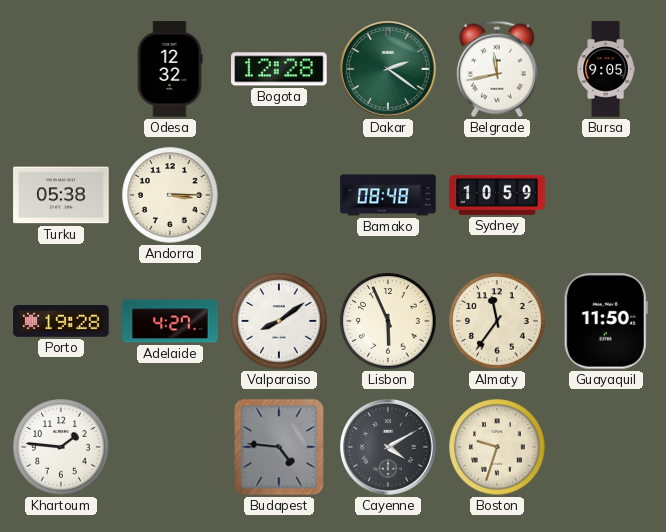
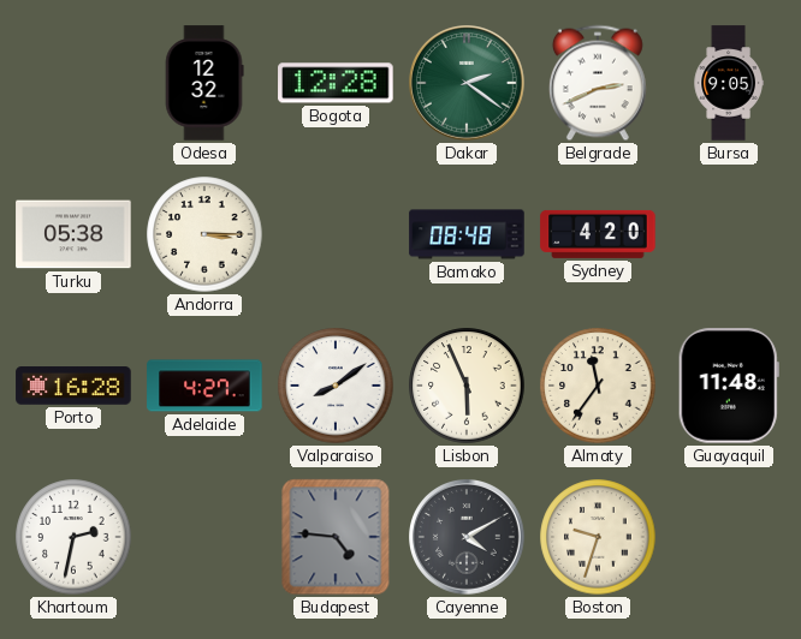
Belgrade: 11:43 -> 2:41 (598, 83)
Sydney: 10:59 -> 4:20 (598, 234)
Porto: 19:28 -> 16:28 (73, 386)
Guayaquil: 11:50 -> 11:48 (729, 386)
Khartoum: 1:46 -> 2:32 (73, 537)
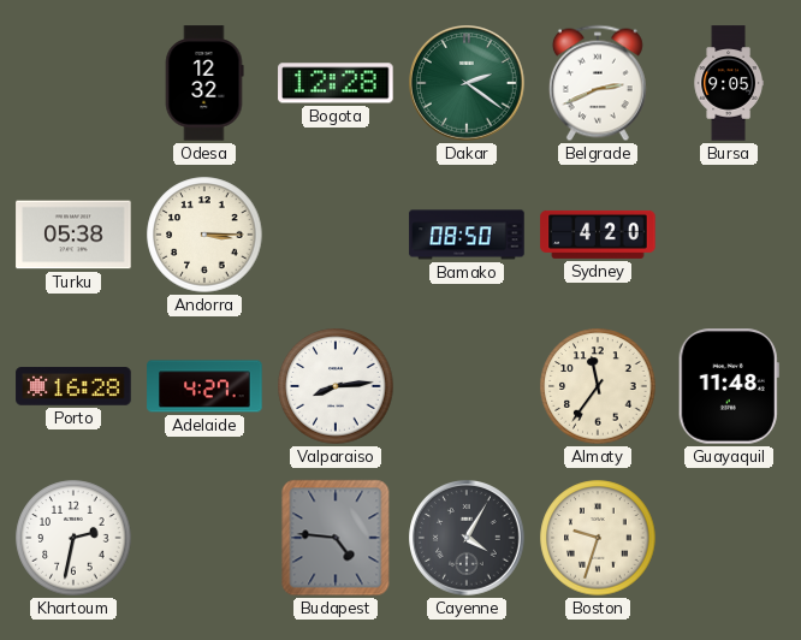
Bamako: 08:48 -> 08:50 (467, 235)
Valparaiso: 8:09 -> 8:14 (336, 386)
Lisbon: 5:56 -> none (467, 386)
Cayenne: 4:10 -> 4:05 (467, 538)
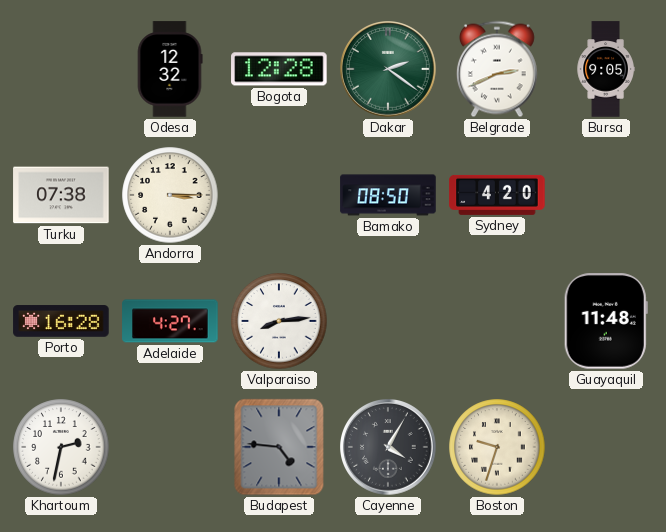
Turku: 05:38 -> 07:38 (61, 195)
Almaty: 11:36 -> none (598, 386)
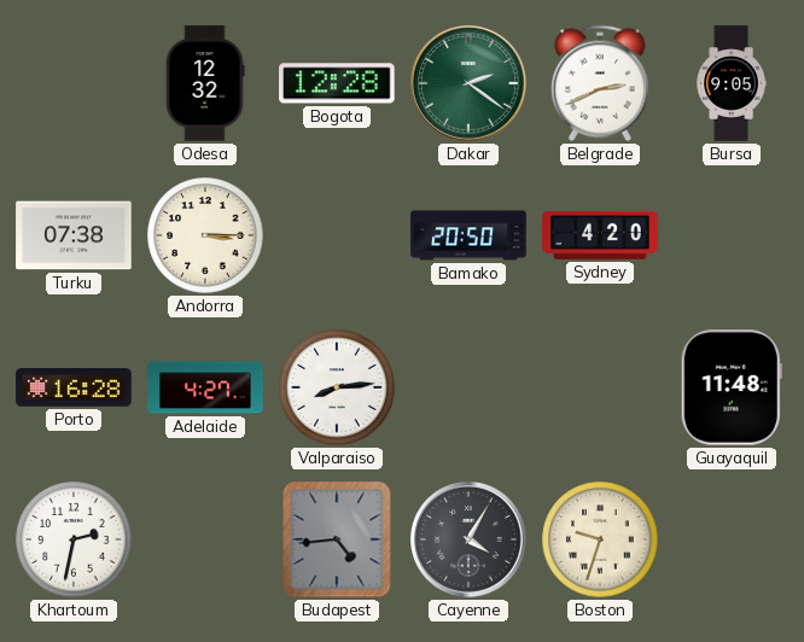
Bamako: 08:50 -> 20:50 (468, 235)
Budapest: 4:46 -> 4:44 (337, 539)
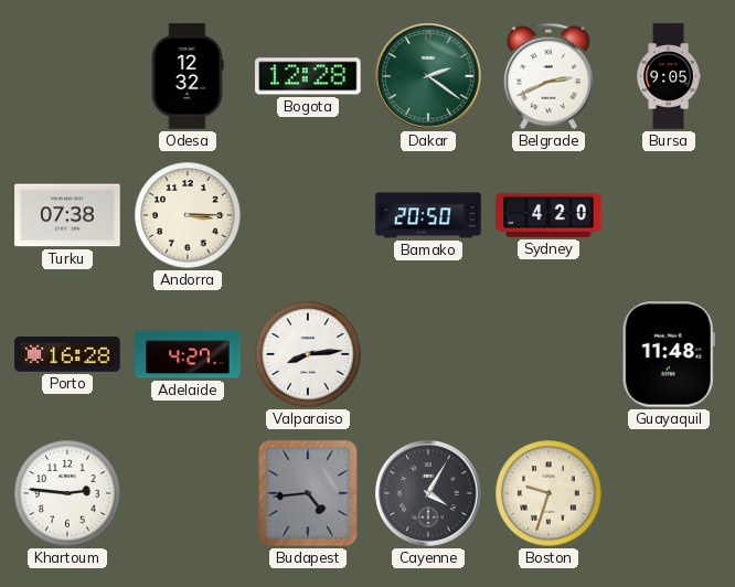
Khartoum: 2:32 -> 2:46 (67, 493)
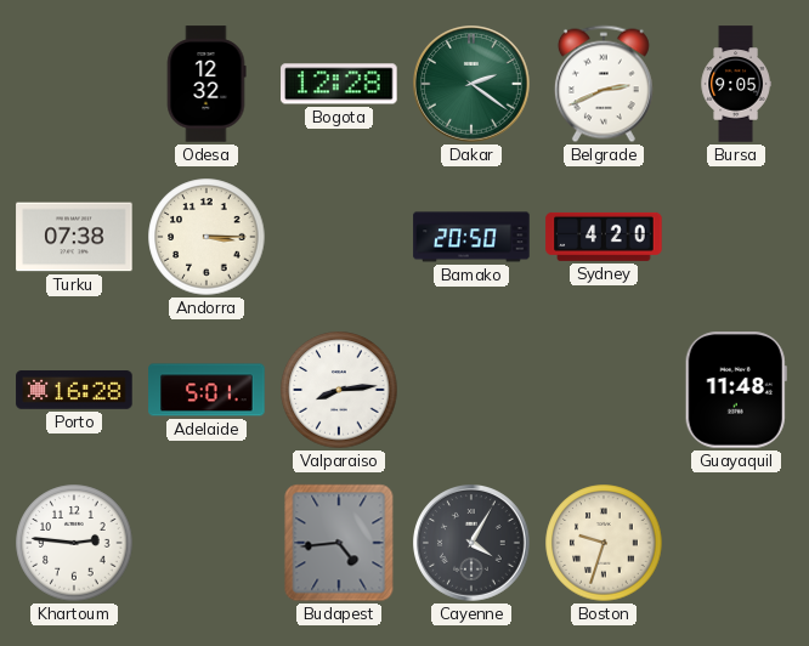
Adelaide: 4:27 -> 5:01 (207, 390)
